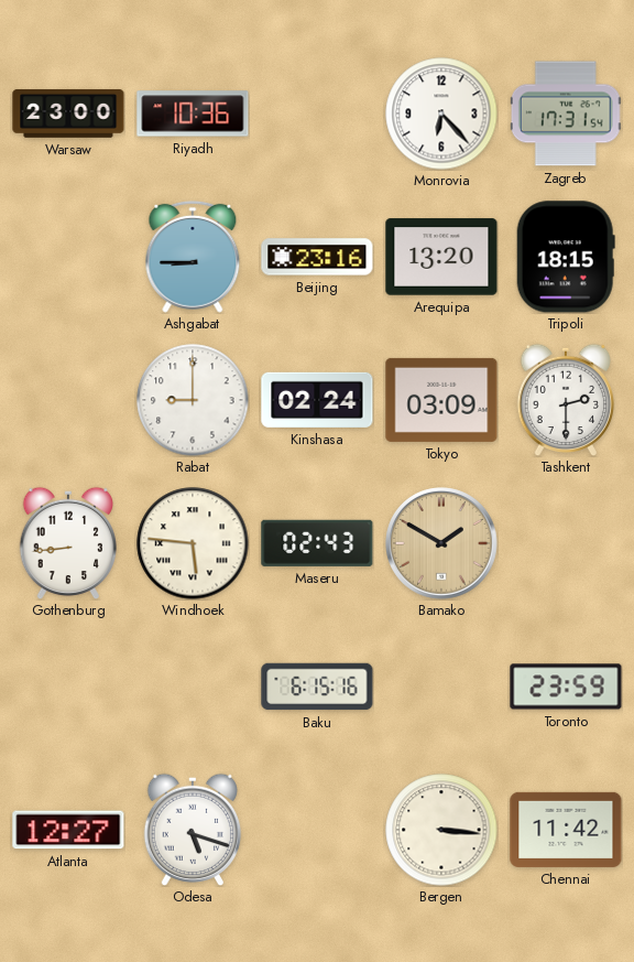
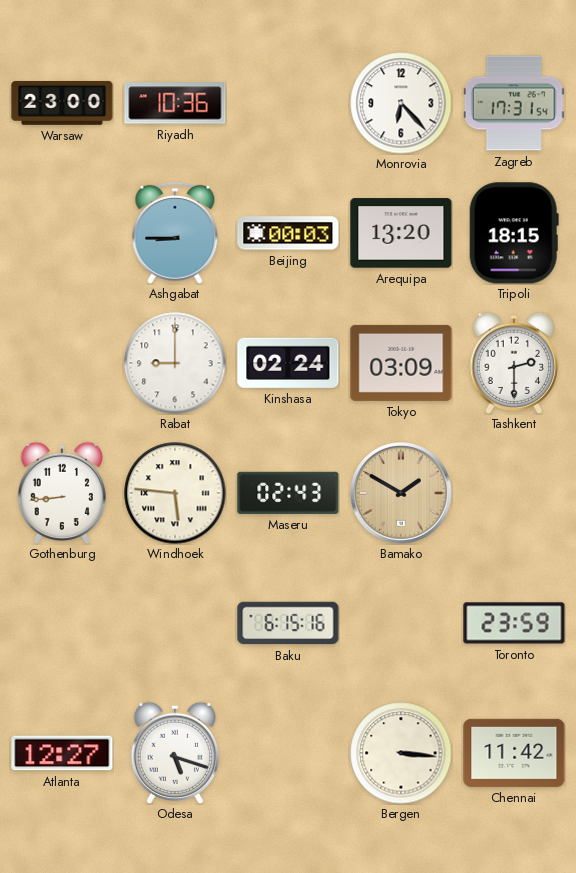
Beijing: 23:16 -> 00:03 (288, 233)
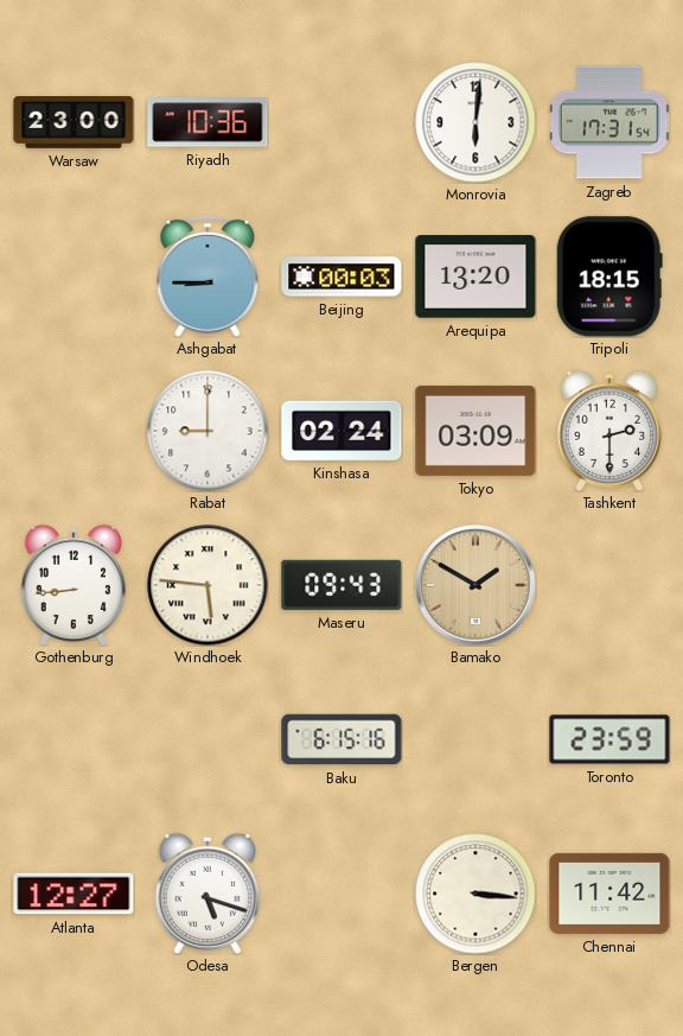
Monrovia: 6:23 -> 6:01 (475, 122)
Maseru: 02:43 -> 09:43 (341, 585)
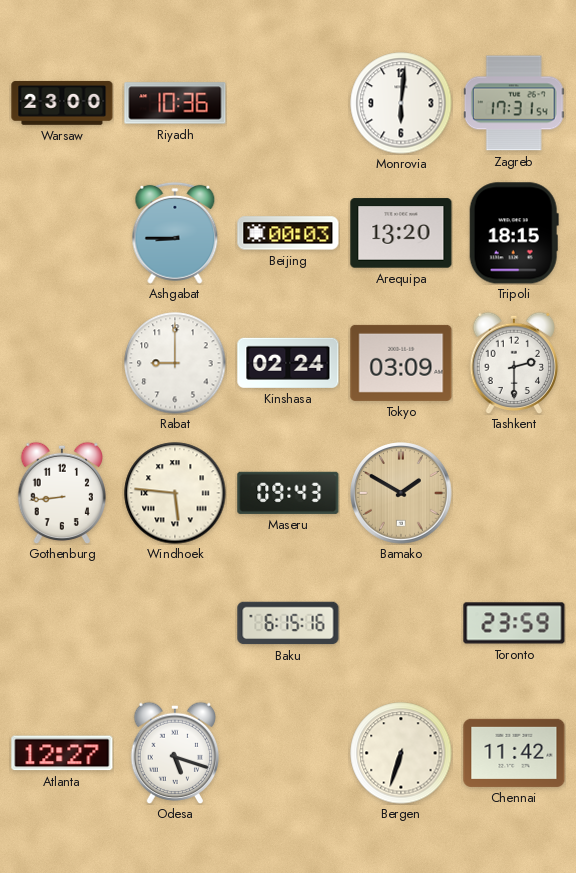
Bergen: 3:16 -> 6:33 (401, 753)
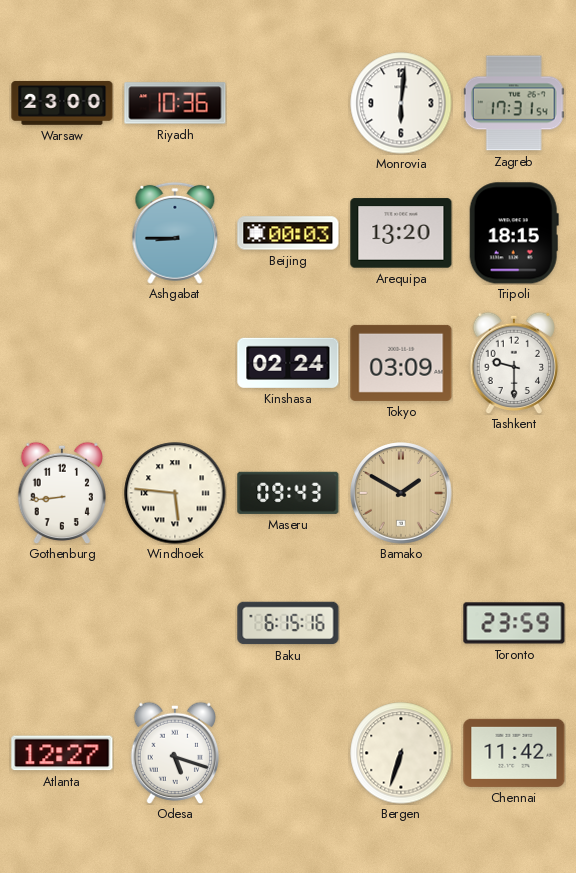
Rabat: 9:00 -> none (175, 363)
Tashkent: 2:30 -> 9:30 (514, 363)
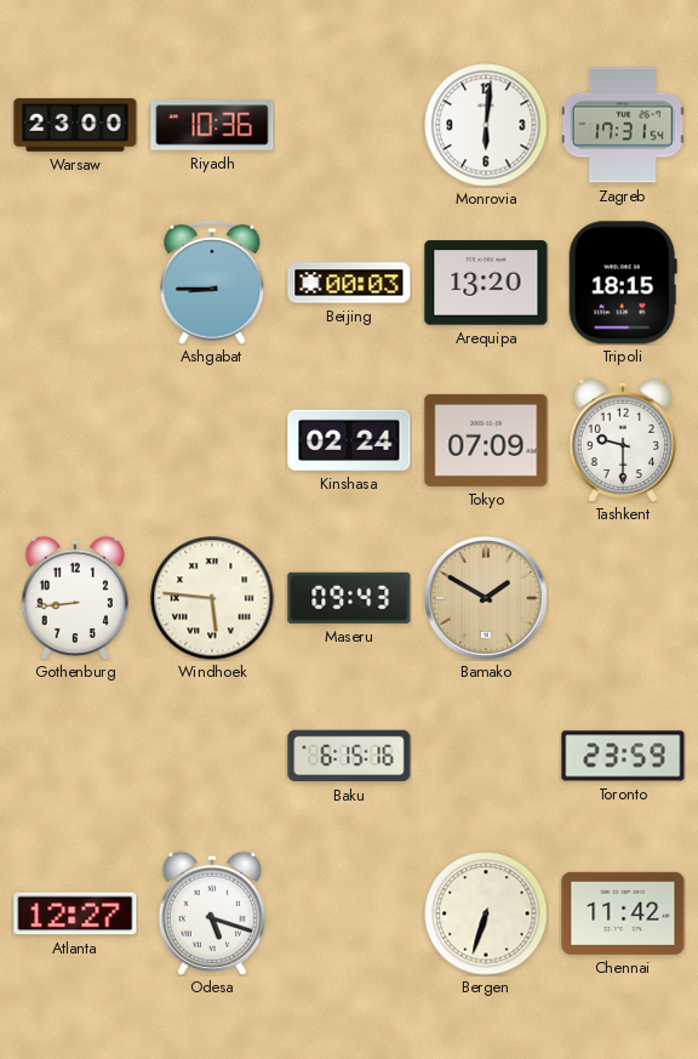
Tokyo: 03:09 -> 07:09 (486, 440)
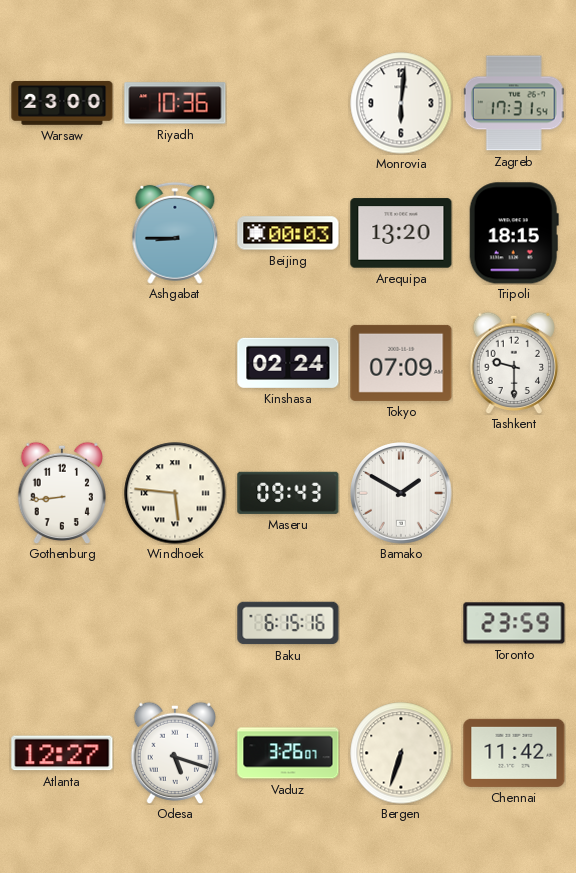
Bamako dial: champagne -> white (401, 493)
Vaduz: none -> 3:26 (288, 753)
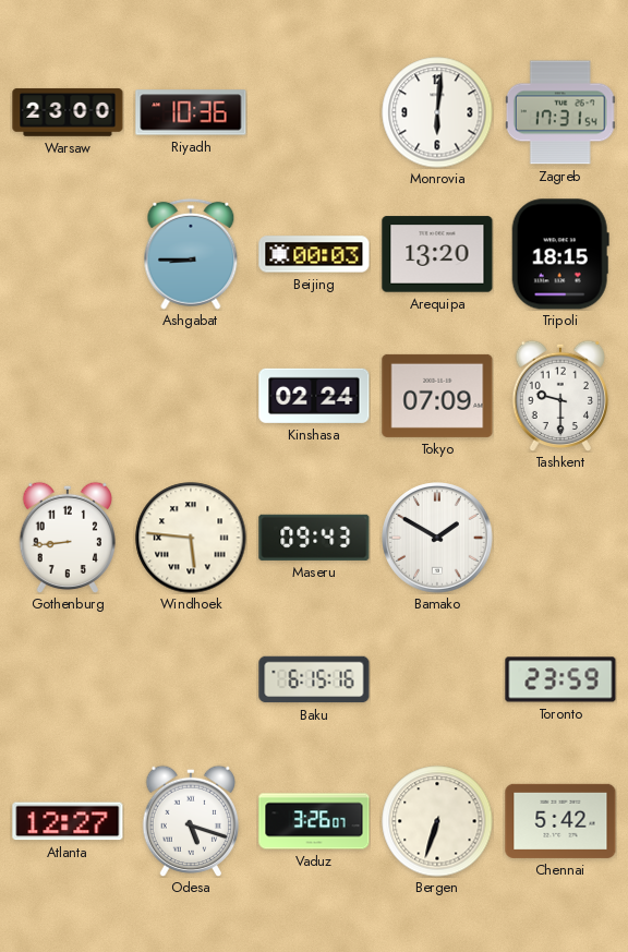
Chennai: 11:42 -> 5:42 (560, 821)
